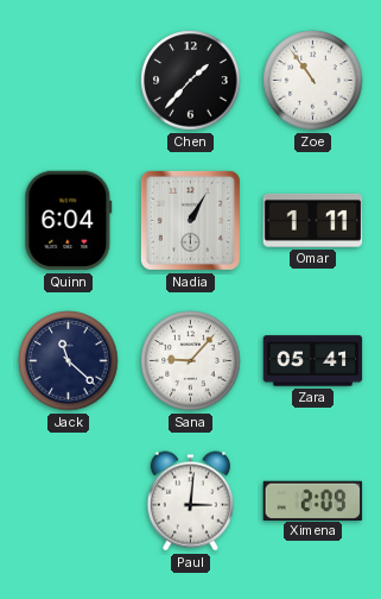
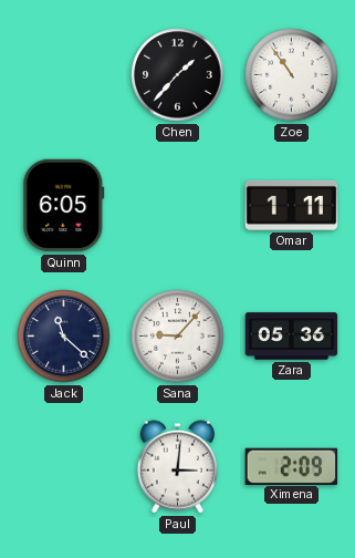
Quinn: 6:04 -> 6:05 (64, 206)
Nadia: 1:05 -> none (190, 220)
Zara: 05:41 -> 05:36 (292, 337)
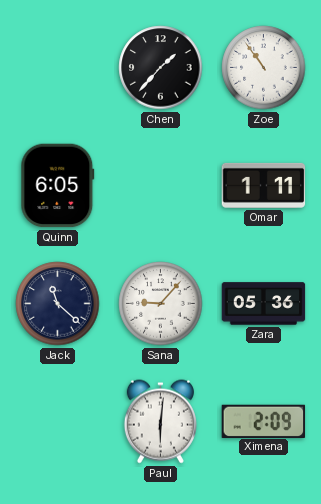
Paul: 3:01 -> 6:01 (160, 422)
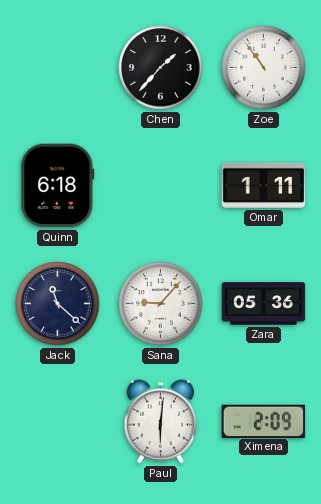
Quinn: 6:05 -> 6:18 (58, 186)
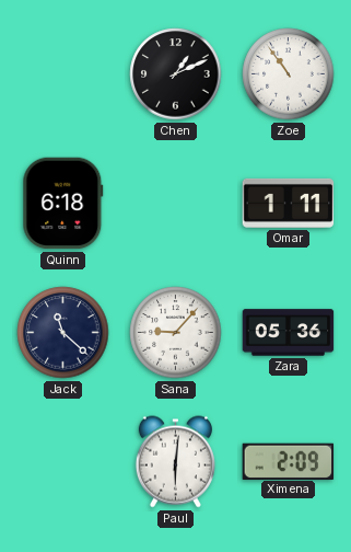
Chen: 1:37 -> 1:11 (176, 74)
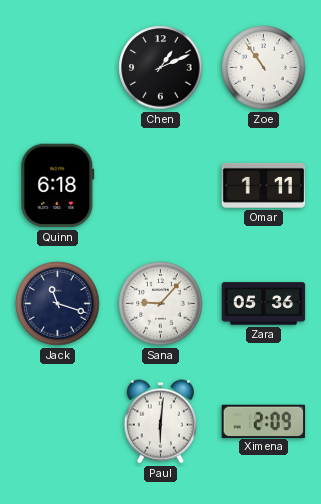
Jack: 11:22 -> 11:18 (58, 304)
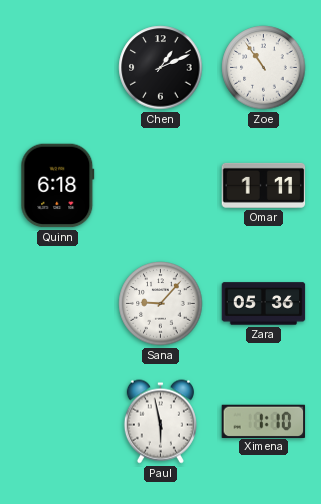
Jack: 11:18 -> none (58, 304)
Paul: 6:01 -> 5:58 (160, 422)
Ximena: 2:09 -> 1:10 (264, 421)
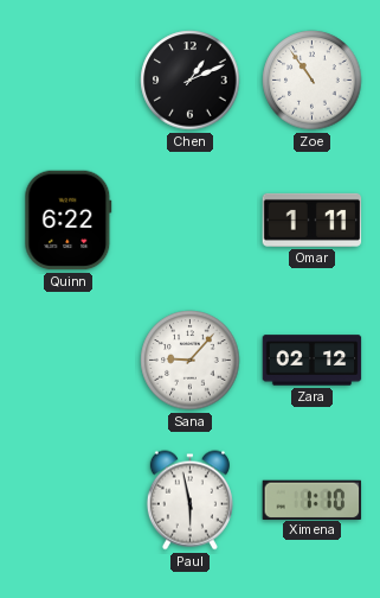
Quinn: 6:18 -> 6:22 (69, 221)
Zara: 05:36 -> 02:12 (313, 361)
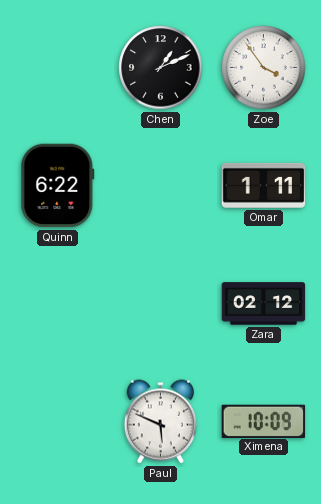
Zoe: 10:54 -> 3:54 (264, 68)
Sana: 9:07 -> none (191, 361)
Paul: 5:58 -> 5:49 (160, 422)
Ximena: 1:10 -> 10:09 (264, 421)
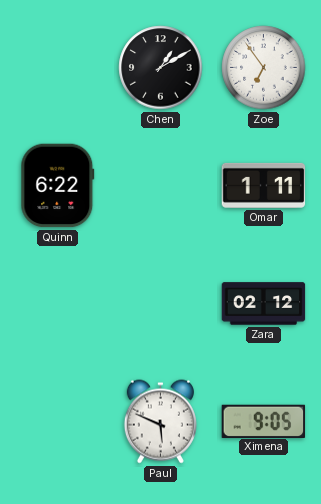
Chen: 1:11 -> 1:10 (161, 68)
Zoe: 3:54 -> 6:54 (264, 68)
Ximena: 10:09 -> 9:05 (264, 421)
